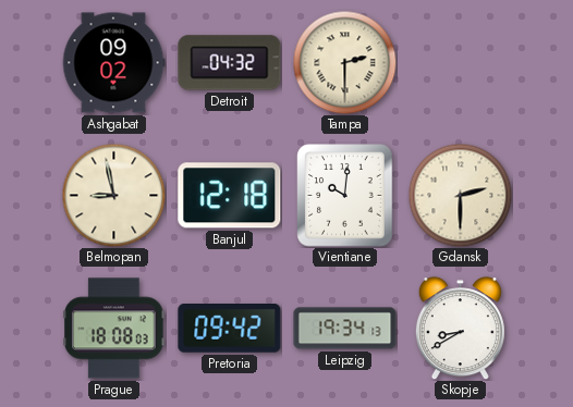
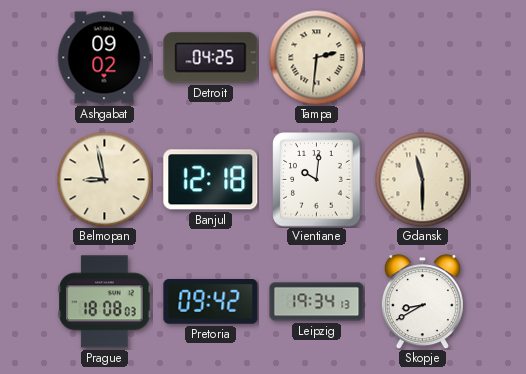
Detroit: 04:32 -> 04:25 (211, 58)
Tampa: 2:30 -> 2:31 (316, 57)
Gdansk: 2:30 -> 11:30 (422, 179)
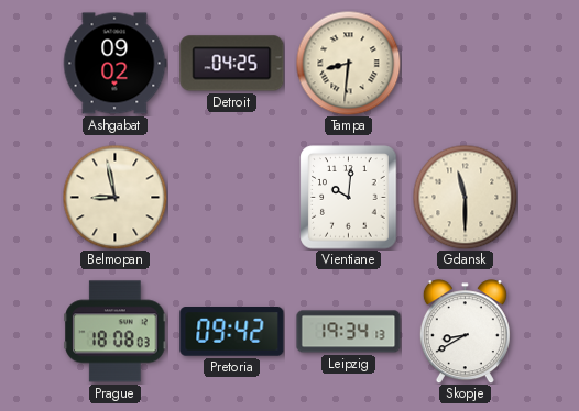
Tampa: 2:31 -> 8:31 (348, 63)
Banjul: 12:18 -> none (211, 180)
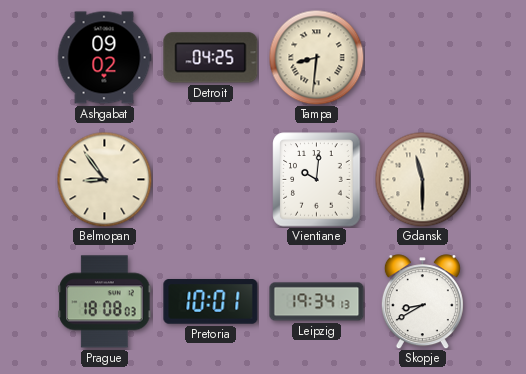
Belmopan: 8:58 -> 8:54 (104, 179)
Pretoria: 09:42 -> 10:01 (211, 302)
